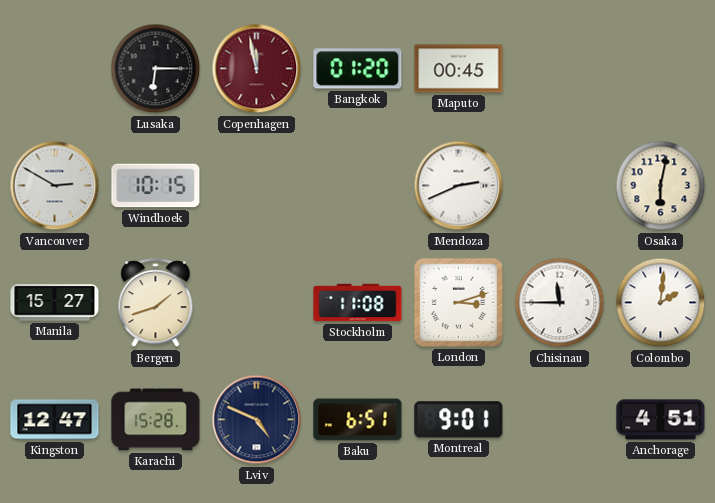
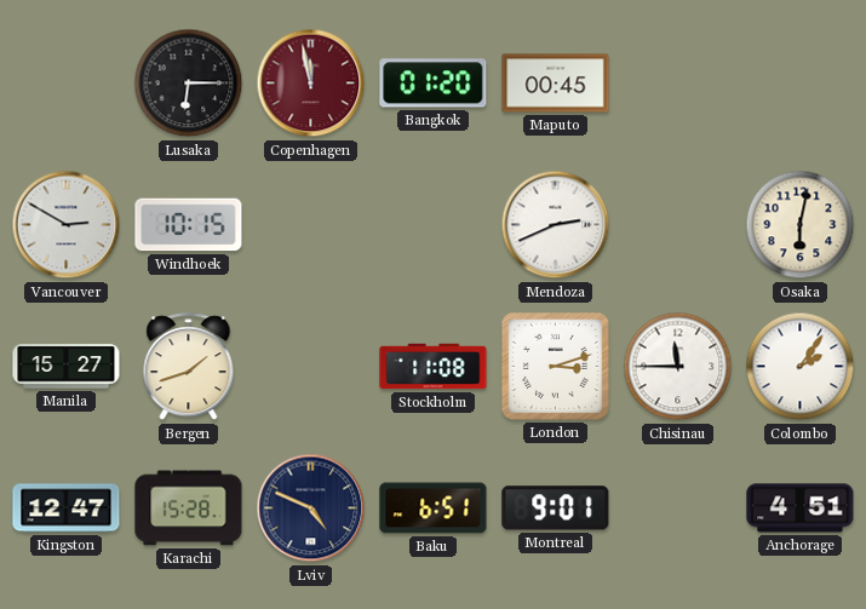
Colombo: 2:01 -> 2:06 (801, 367)
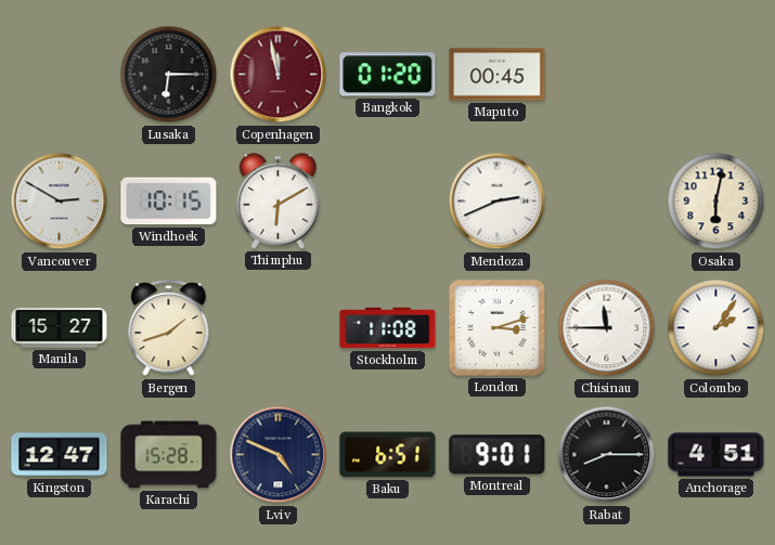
Thimphu: none -> 6:10 (277, 202)
Rabat: none -> 8:15 (607, 455)
